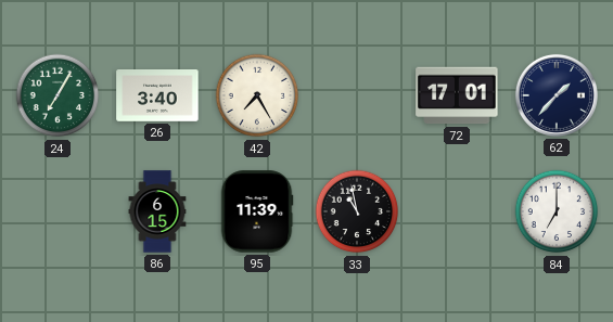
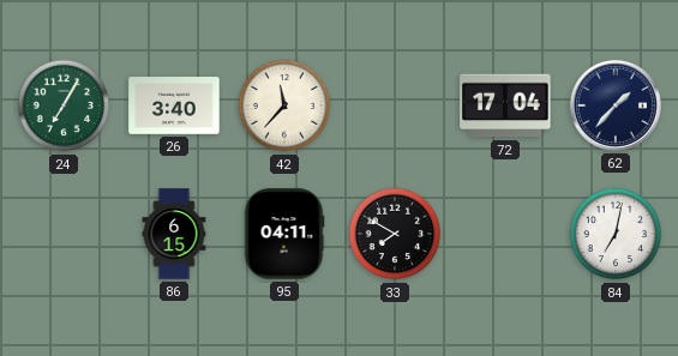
42: 7:25 -> 11:37 (284, 105)
72: 17:01 -> 17:04 (505, 105)
95: 11:39 -> 04:11 (284, 234)
33: 10:58 -> 7:50 (395, 234)
84: 7:00 -> 7:02 (616, 234)
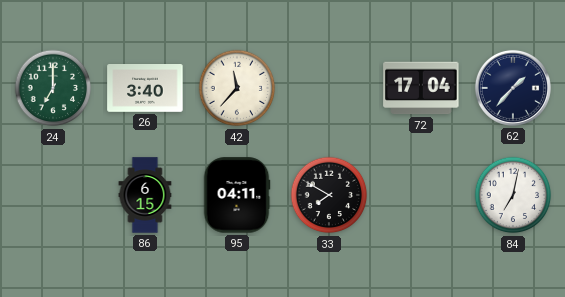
24: 7:05 -> 7:00 (53, 88)
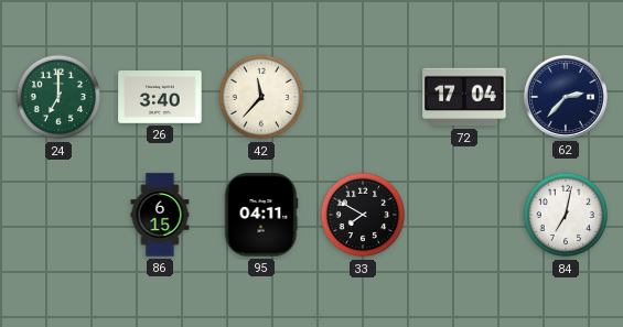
62: 1:37 -> 2:37 (566, 97)
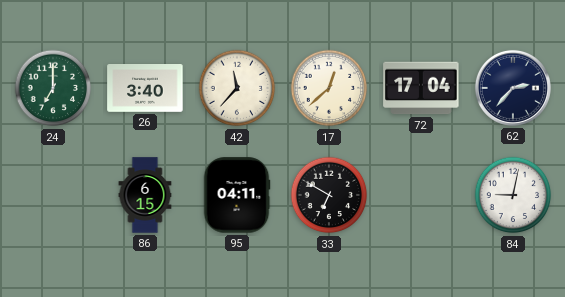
17: none -> 12:38 (329, 88)
33: 7:50 -> 6:50 (329, 195)
84: 7:02 -> 9:02 (513, 195)
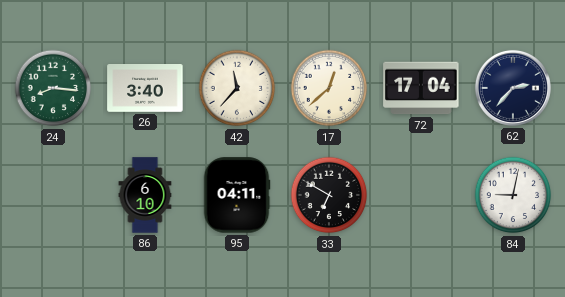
24: 7:00 -> 8:16 (53, 88)
86: 6:15 -> 6:10 (145, 195)
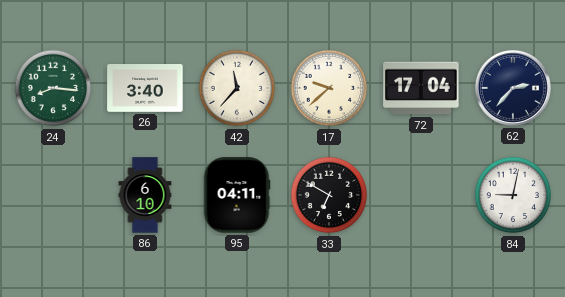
17: 12:38 -> 9:38 (329, 88)
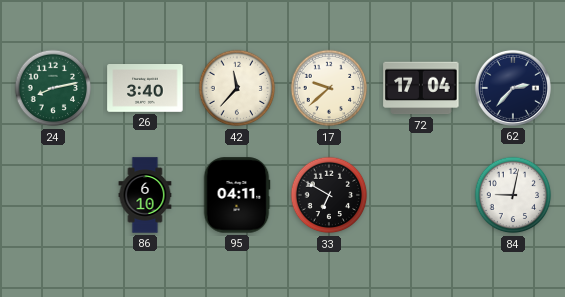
24: 8:16 -> 8:13 (53, 88)
